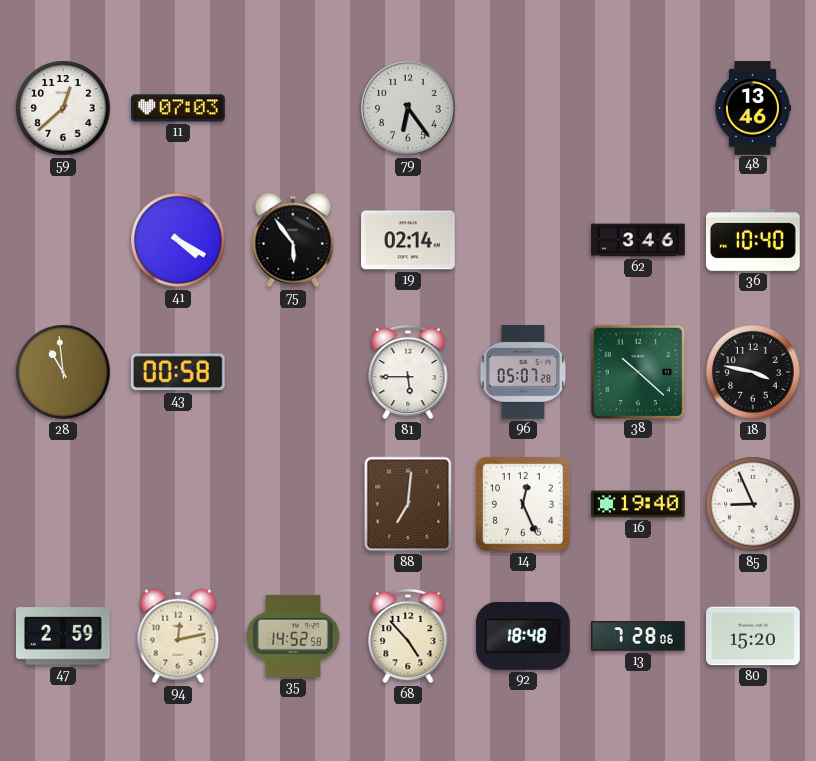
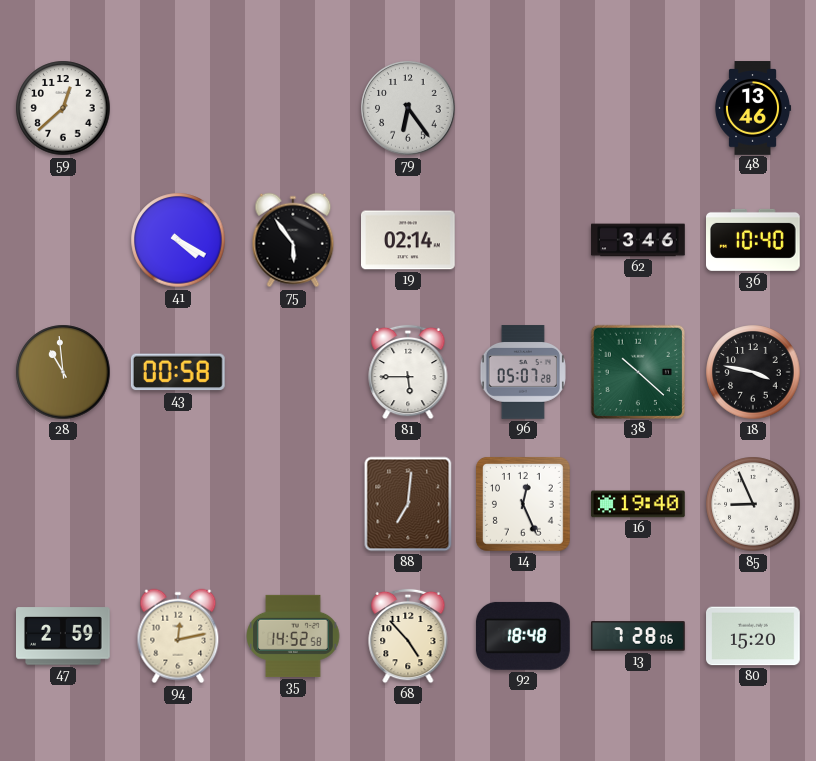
11: 07:03 -> none (179, 108)
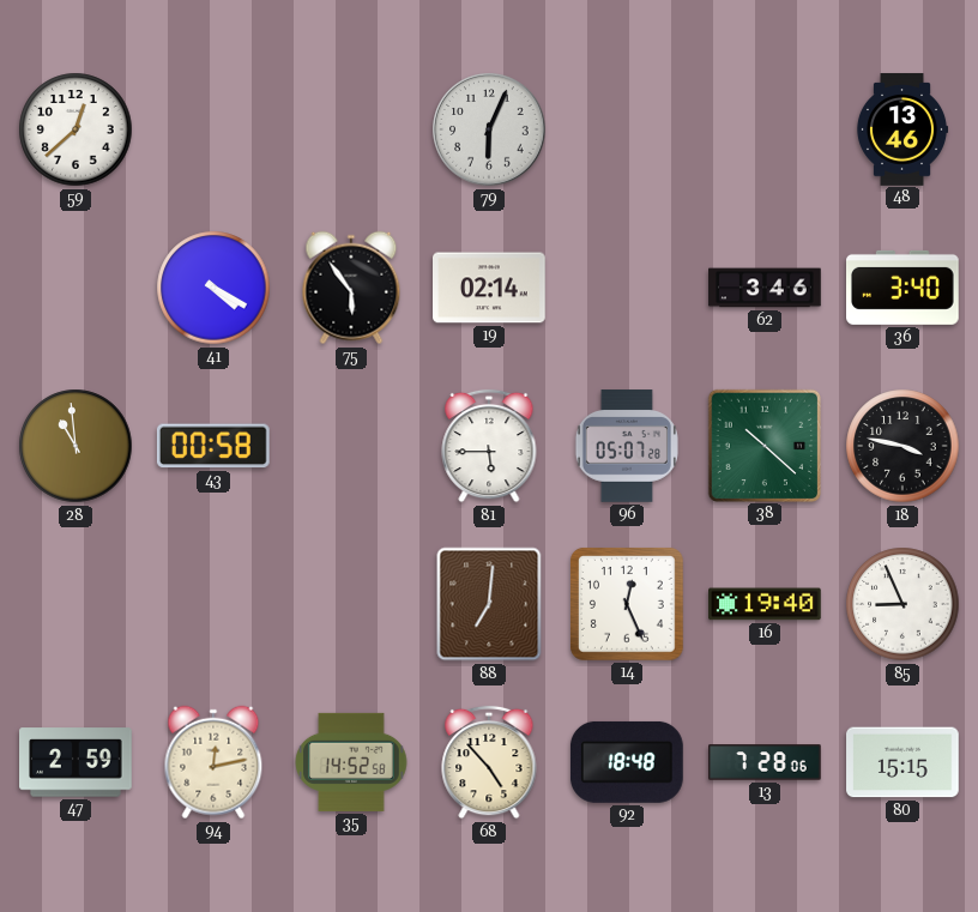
79: 6:24 -> 6:04 (489, 129)
36: 10:40 -> 3:40 (904, 288)
80: 15:20 -> 15:15 (902, 762)
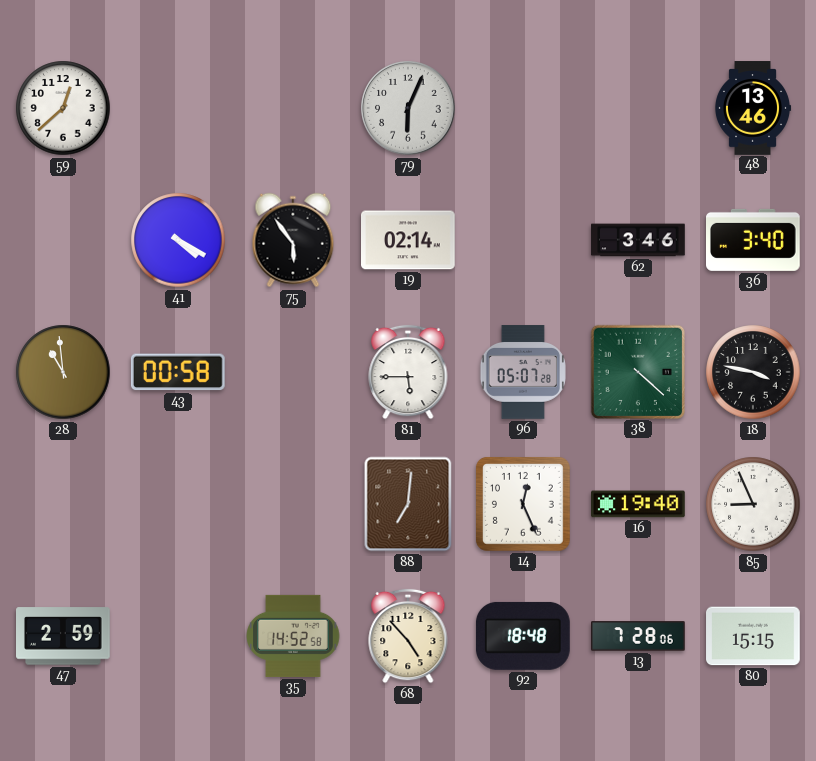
38: 10:22 -> 4:22 (637, 371)
94: 12:13 -> none (213, 762)
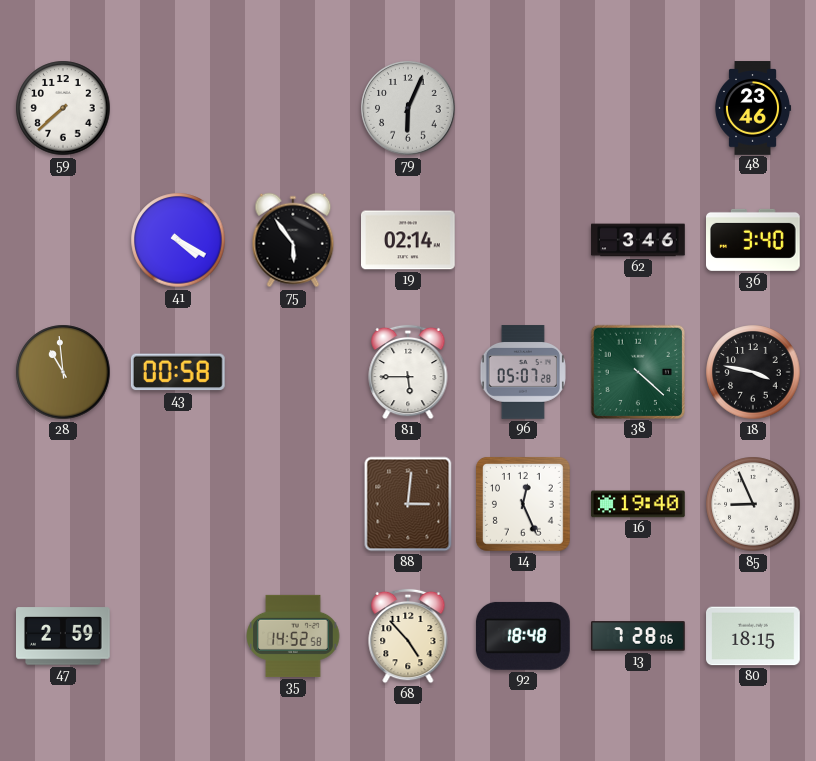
59: 12:38 -> 7:38 (63, 108)
48: 13:46 -> 23:46 (753, 108)
88: 7:01 -> 3:01 (408, 504)
80: 15:15 -> 18:15 (753, 636)
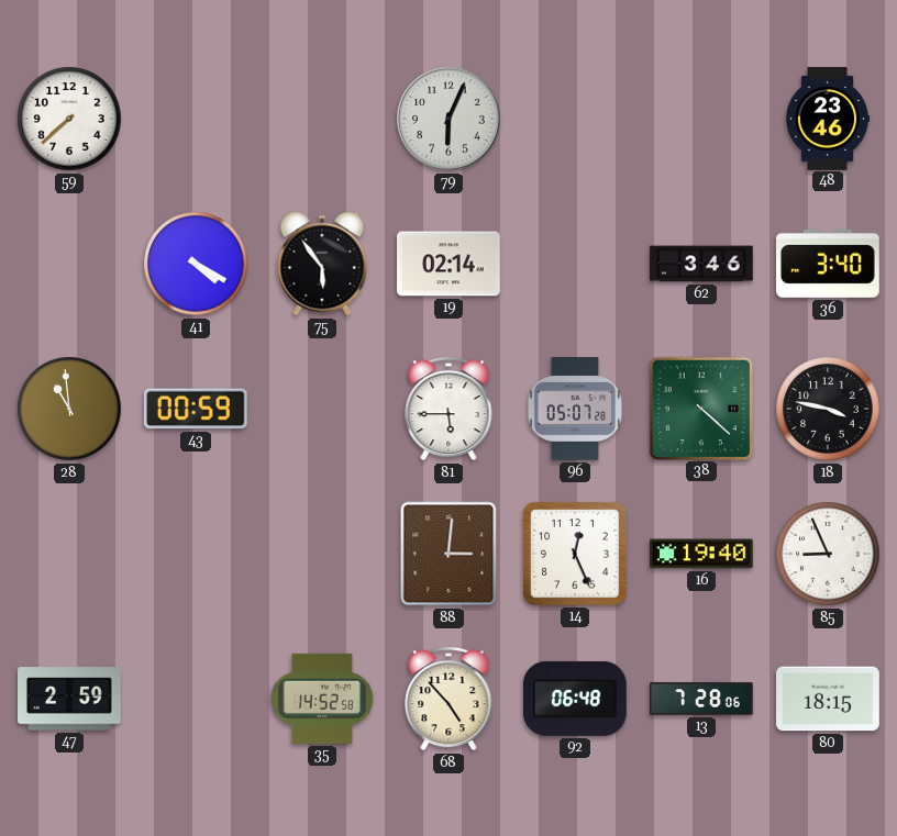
43: 00:58 -> 00:59 (196, 409)
92: 18:48 -> 06:48 (575, 699)
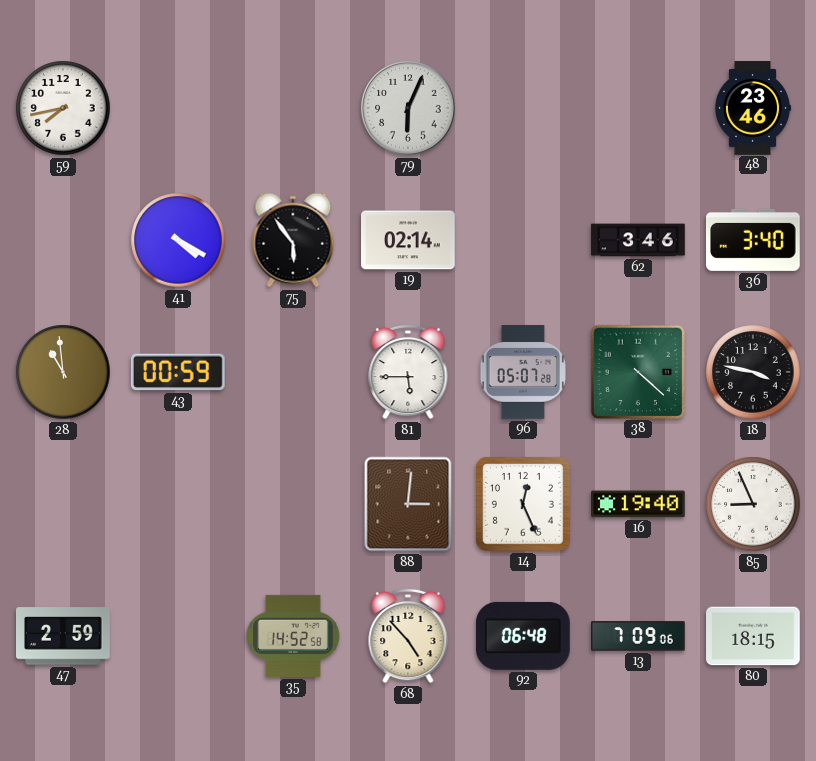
59: 7:38 -> 7:43 (63, 108)
13: 7:28 -> 7:09 (638, 636)
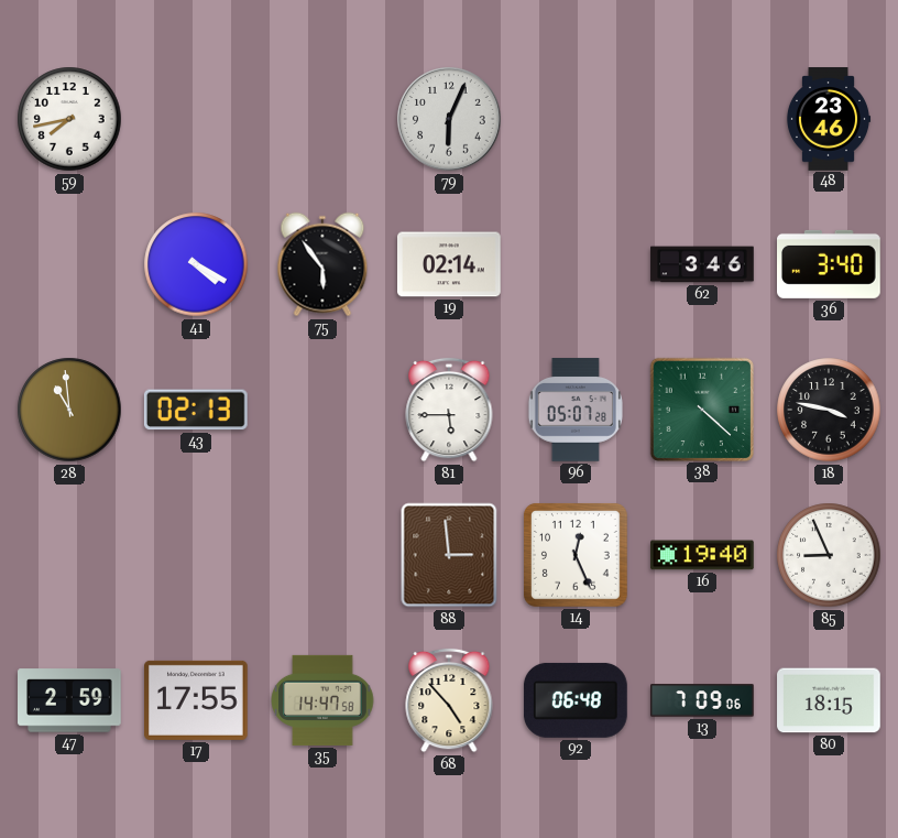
43: 00:59 -> 02:13 (196, 410)
88: 3:01 -> 2:59 (449, 555)
17: none -> 17:55 (197, 700)
35: 14:52 -> 14:47 (322, 700)
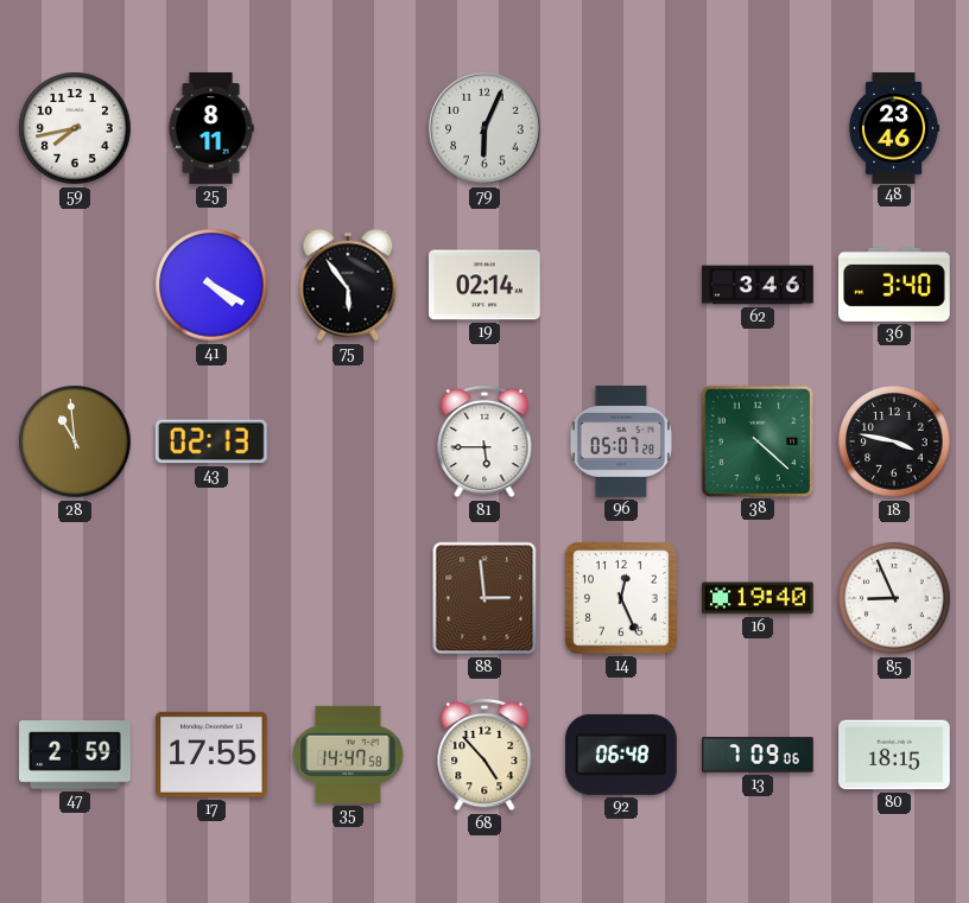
25: none -> 8:11 (211, 128)
